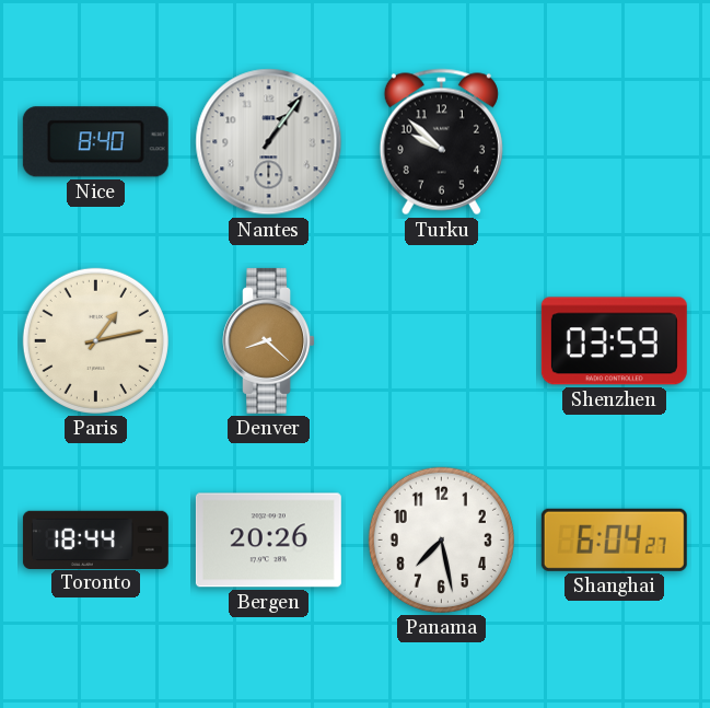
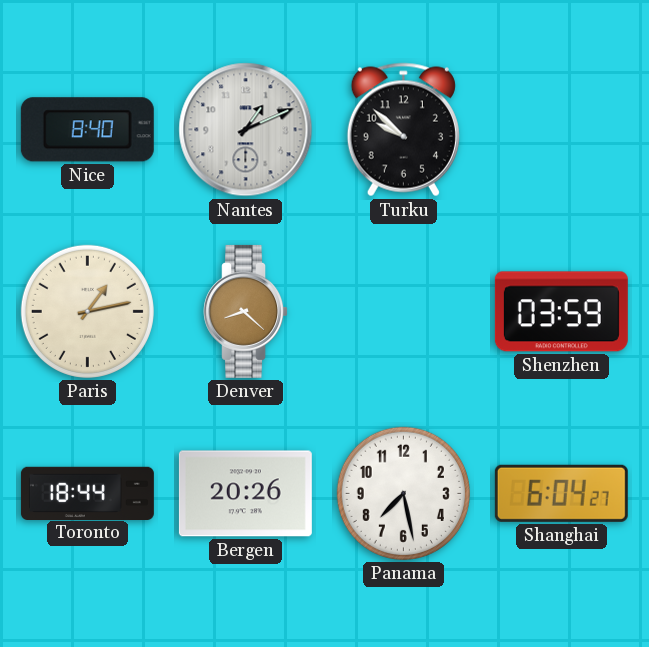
Nantes: 1:06 -> 1:11 (246, 130)
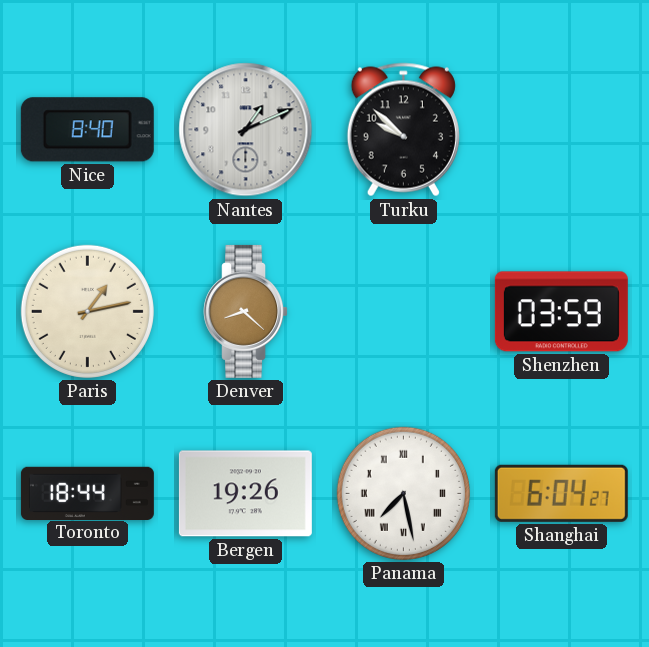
Bergen: 20:26 -> 19:26 (245, 494)
Panama numerals: Arabic -> Roman (403, 493)
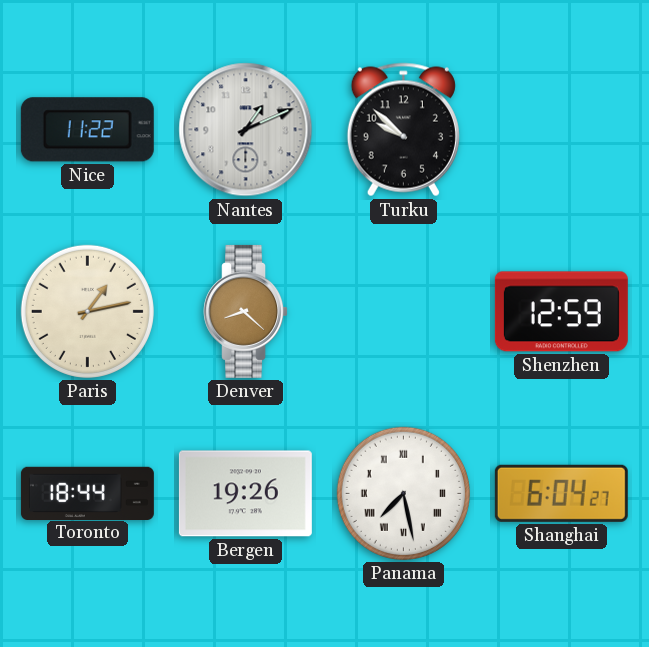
Nice: 8:40 -> 11:22 (87, 130)
Shenzhen: 03:59 -> 12:59 (561, 312)
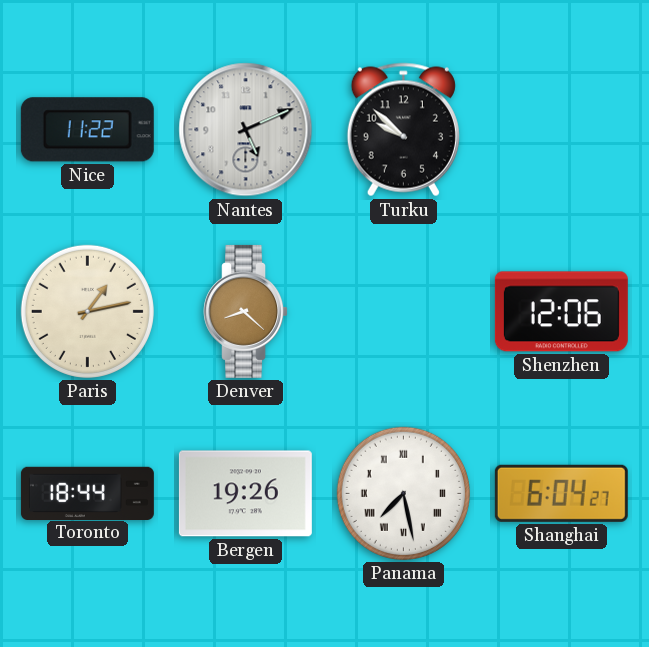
Nantes: 1:11 -> 5:11 (246, 130)
Shenzhen: 12:59 -> 12:06 (561, 312)
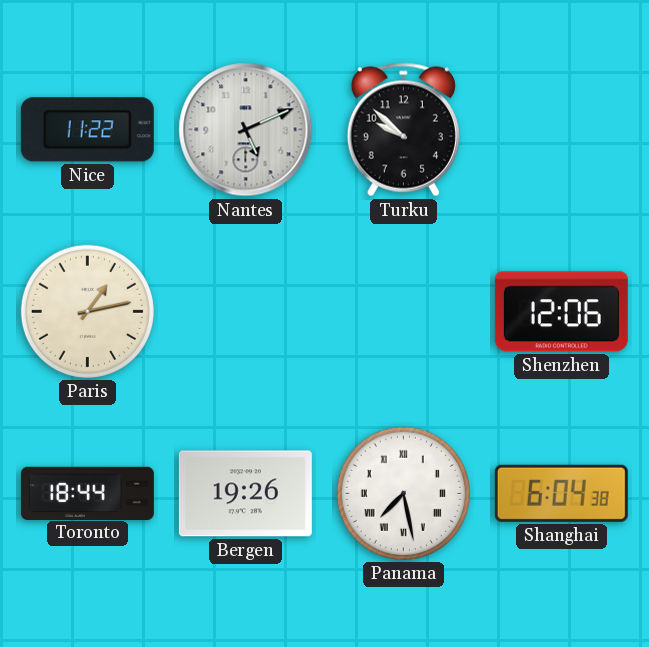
Denver: 8:22 -> none (246, 311)
Shanghai: 6:04:27 -> 6:04:38 (561, 493)
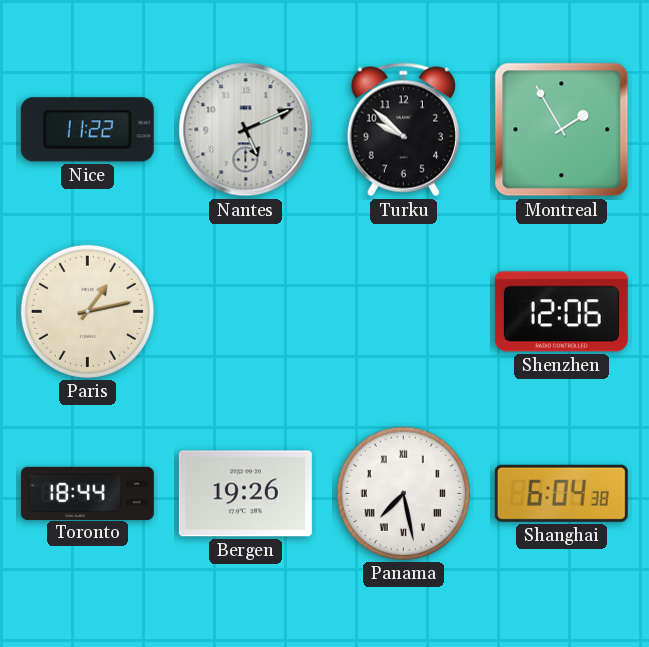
Montreal: none -> 1:55 (562, 130)
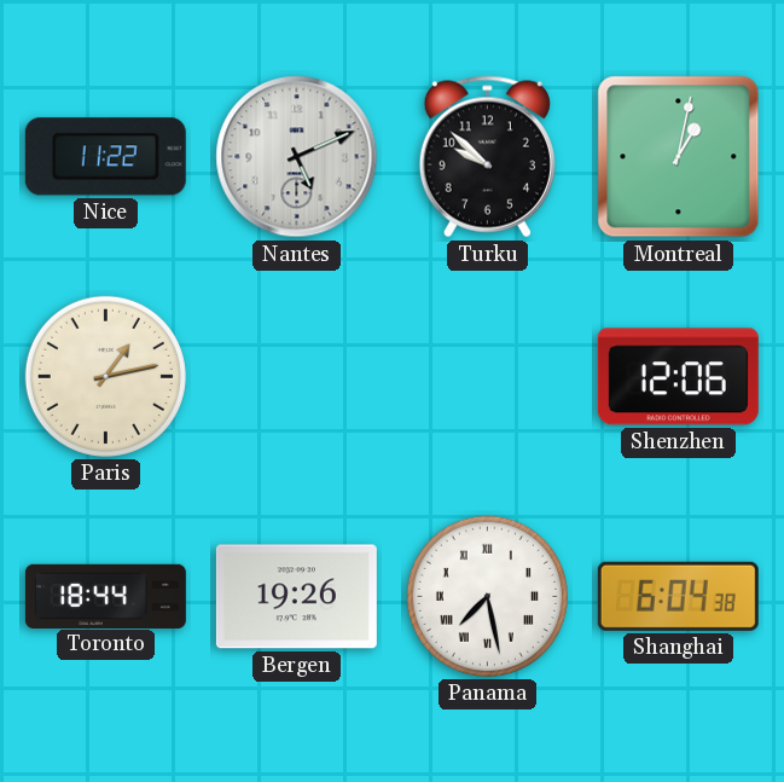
Montreal: 1:55 -> 1:02 (679, 157)
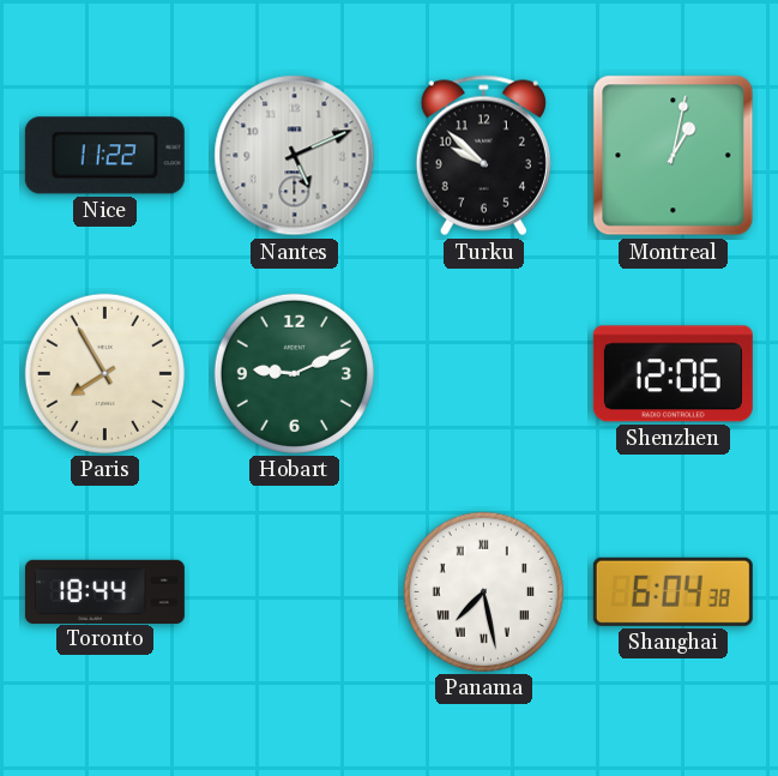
Paris: 1:13 -> 7:55 (104, 373)
Hobart: none -> 9:11 (294, 373)
Bergen: 19:26 -> none (296, 597)
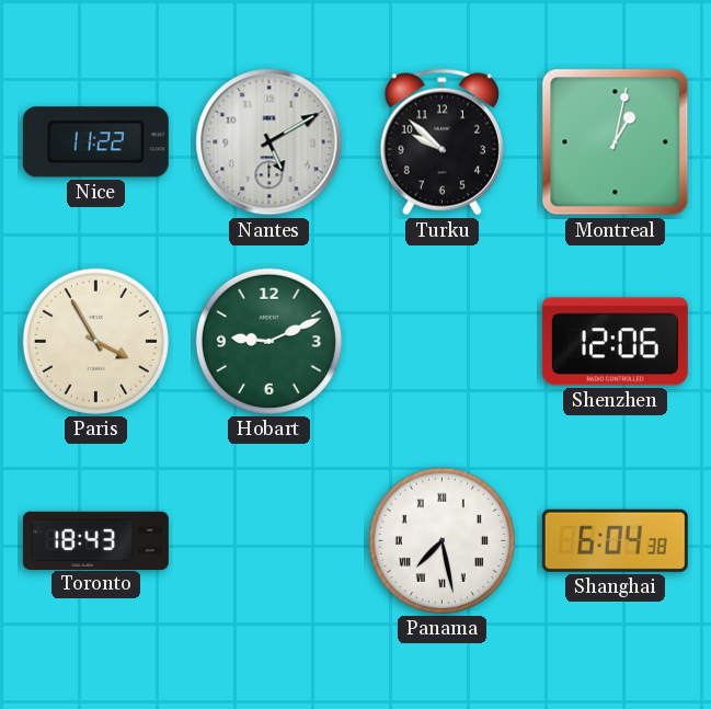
Nantes: 5:11 -> 5:10 (270, 142)
Paris: 7:55 -> 3:55 (95, 341)
Toronto: 18:44 -> 18:43 (95, 540)
